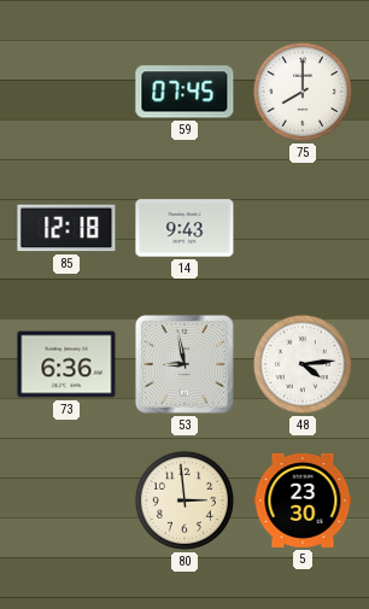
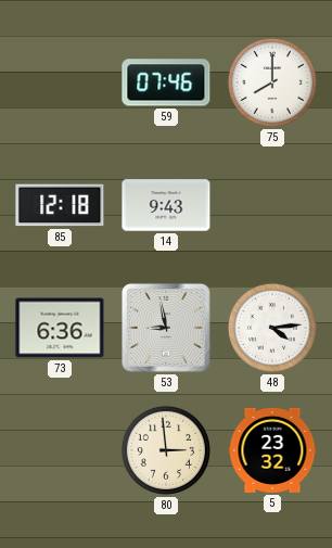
59: 07:45 -> 07:46 (166, 82)
5: 23:30 -> 23:32 (272, 450)
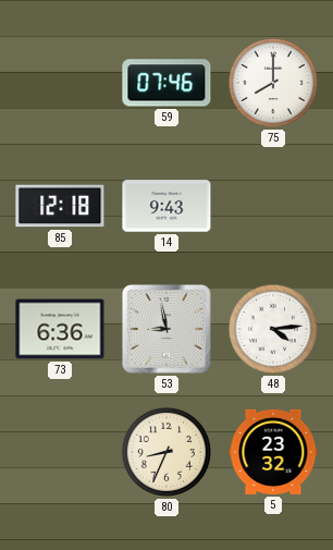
80: 2:59 -> 8:34 (166, 452)
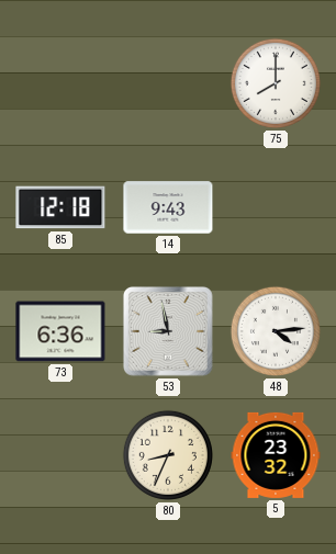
59: 07:46 -> none (166, 83)
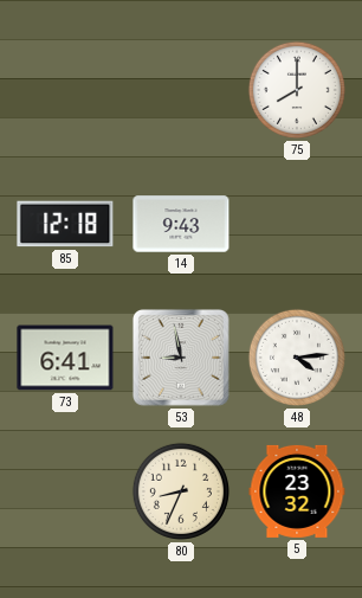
73: 6:36 -> 6:41 (65, 358)
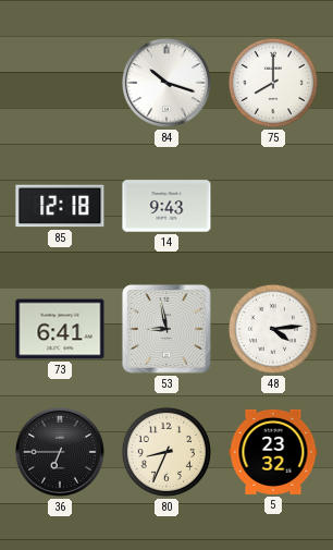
84: none -> 10:18 (166, 83)
36: none -> 6:45 (60, 452)
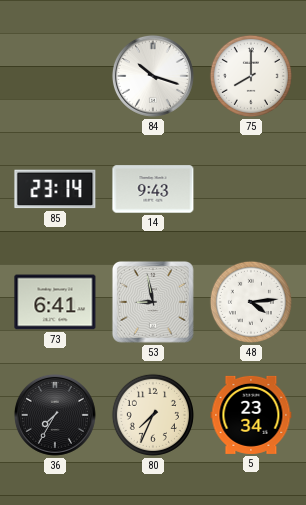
85: 12:18 -> 23:14 (55, 189)
36: 6:45 -> 7:35 (55, 415)
80: 8:34 -> 7:34 (153, 415)
5: 23:32 -> 23:34 (251, 415)
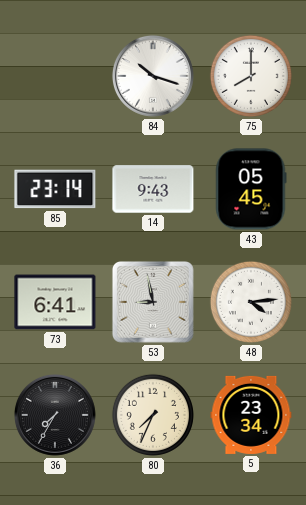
43: none -> 05:45 (251, 189)
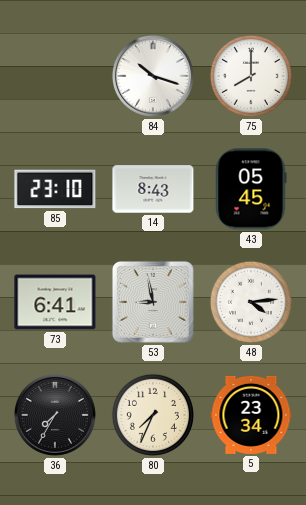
85: 23:14 -> 23:10 (55, 189)
14: 9:43 -> 8:43 (153, 189)
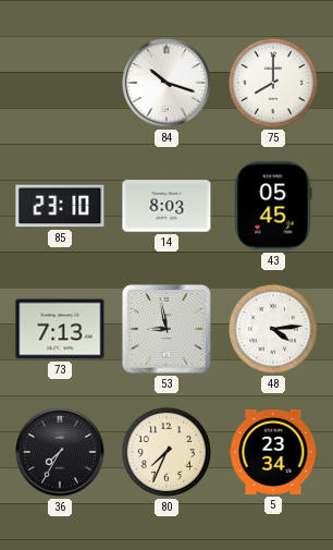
14: 8:43 -> 8:03 (166, 206)
73: 6:41 -> 7:13 (60, 329)
